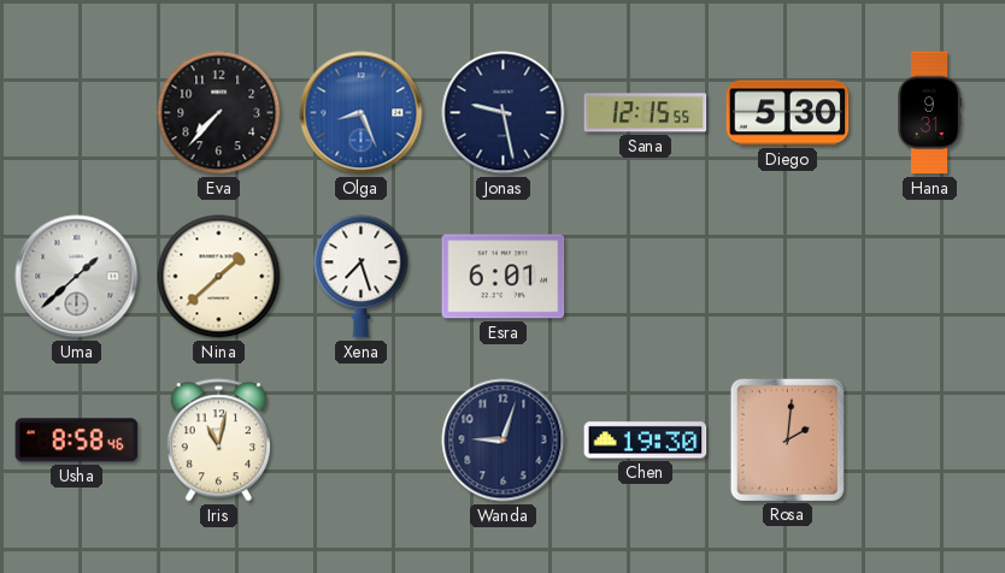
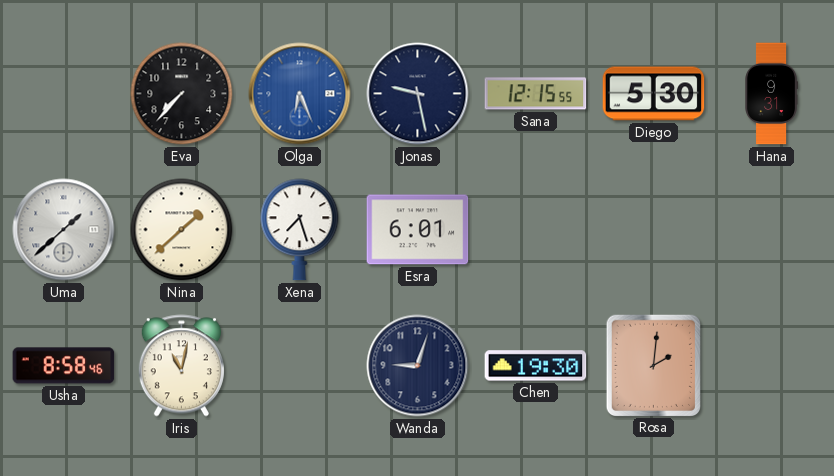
Olga: 8:26 -> 6:26 (300, 94)
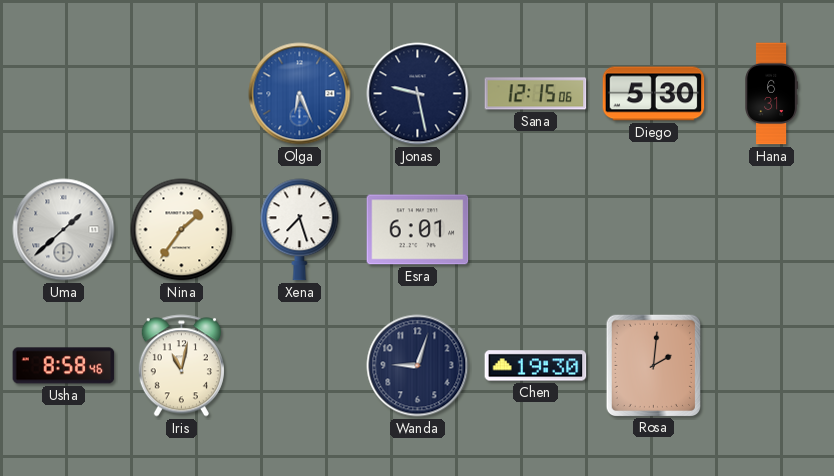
Eva: 7:37 -> none (182, 94)
Sana: 12:15:55 -> 12:15:06 (536, 94)
Hana: 9:31 -> 6:31 (772, 94)
Nina: 1:38 -> 1:36 (182, 230)
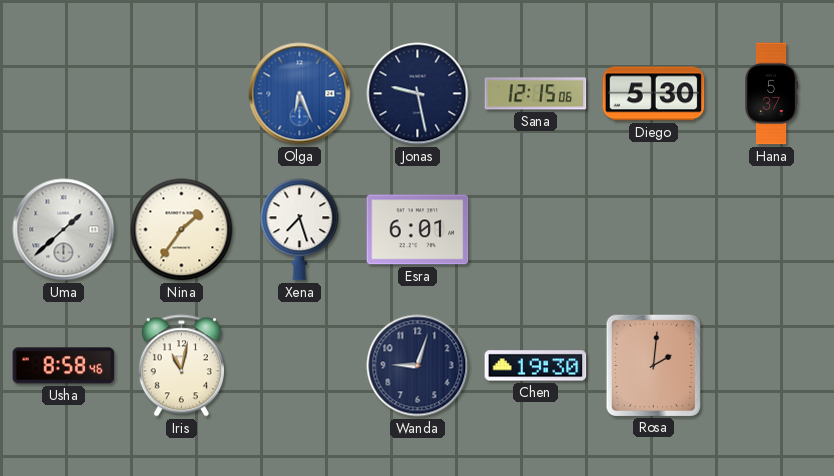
Hana: 6:31 -> 5:37 (772, 94)
